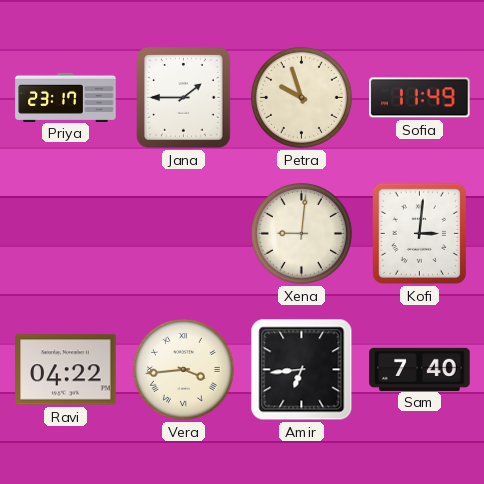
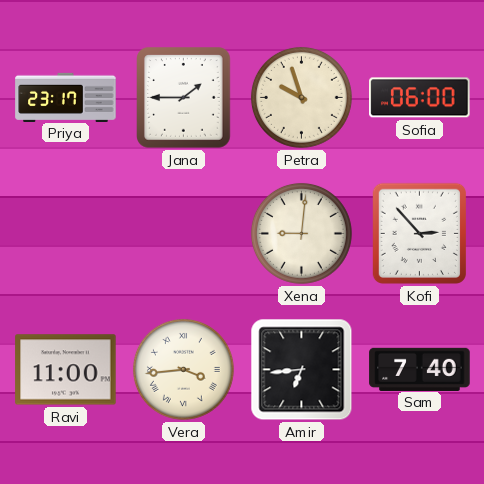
Sofia: 11:49 -> 06:00 (420, 98)
Kofi: 3:01 -> 2:53 (419, 233)
Ravi: 04:22 -> 11:00 (66, 370)
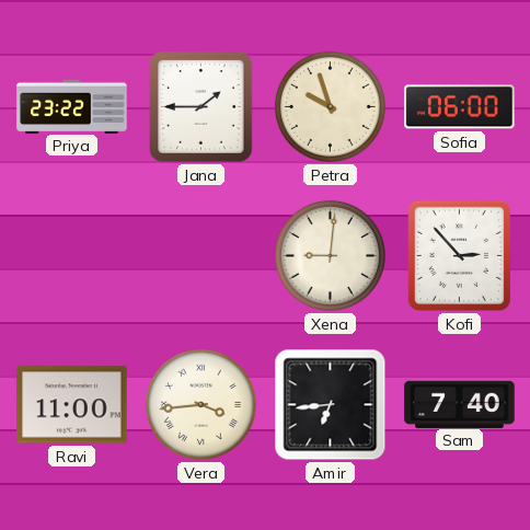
Priya: 23:17 -> 23:22 (72, 106)
